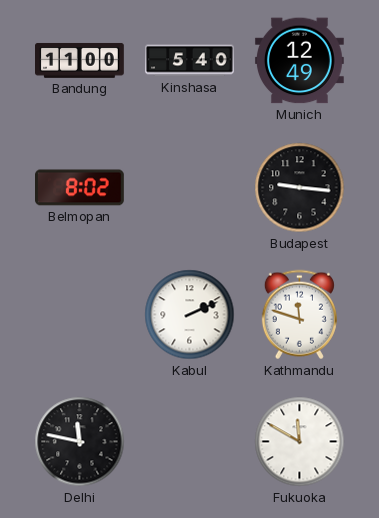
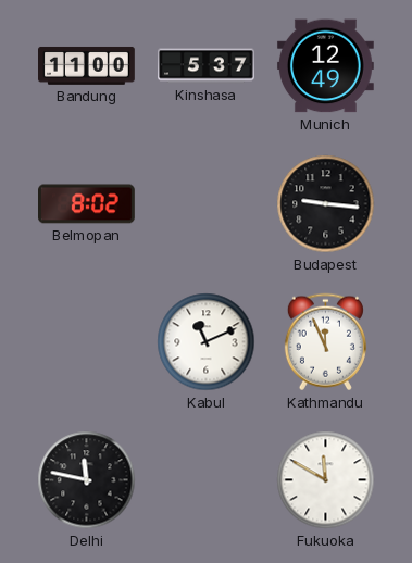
Kinshasa: 5:40 -> 5:37 (207, 66)
Kabul: 2:11 -> 11:11 (207, 342)
Kathmandu: 11:48 -> 11:56 (325, 342)
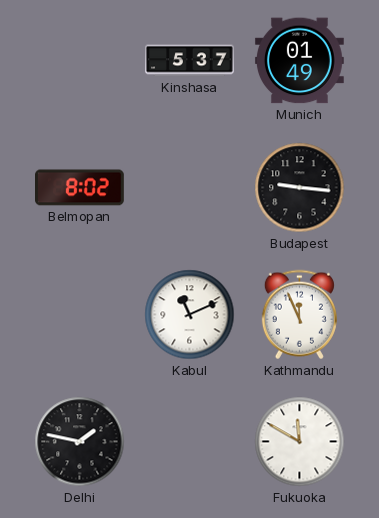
Bandung: 11:00 -> none (87, 65)
Munich: 12:49 -> 01:49 (300, 61)
Delhi: 11:47 -> 1:47 (80, 442)
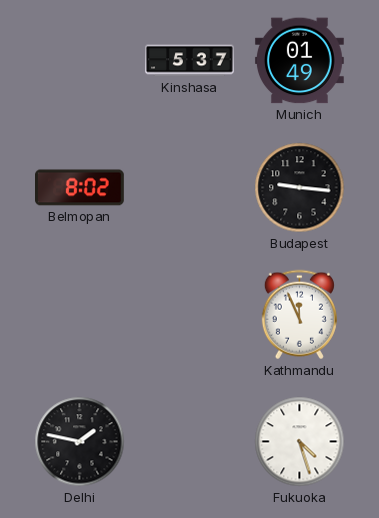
Kabul: 11:11 -> none (190, 315)
Fukuoka: 11:50 -> 4:27 (300, 442)
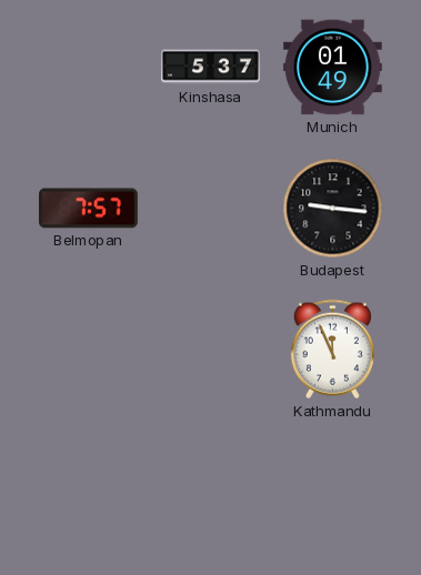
Belmopan: 8:02 -> 7:57 (89, 209)
Delhi: 1:47 -> none (80, 442)
Fukuoka: 4:27 -> none (300, 442)
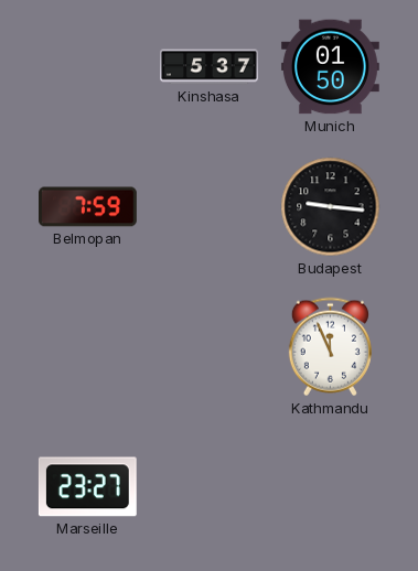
Munich: 01:49 -> 01:50 (331, 67)
Belmopan: 7:57 -> 7:59 (88, 207)
Marseille: none -> 23:27 (87, 487)
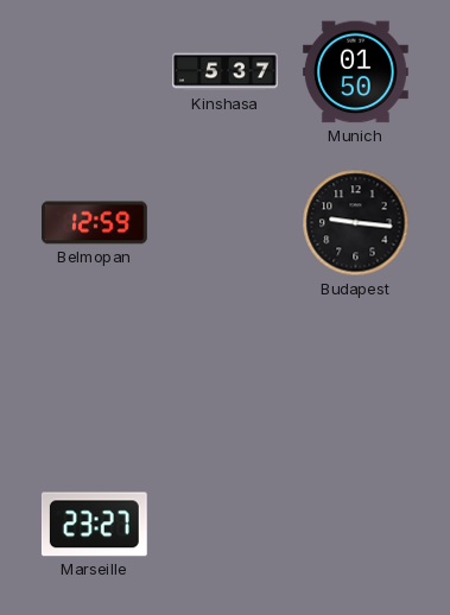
Belmopan: 7:59 -> 12:59 (95, 223)
Kathmandu: 11:56 -> none (330, 347)
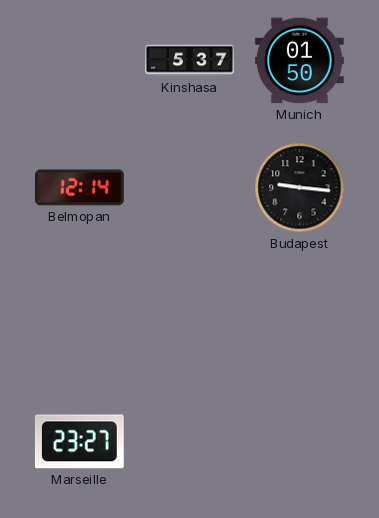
Belmopan: 12:59 -> 12:14 (80, 188)
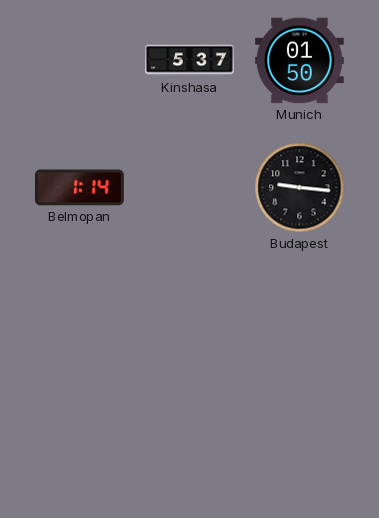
Belmopan: 12:14 -> 1:14 (80, 188)
Marseille: 23:27 -> none (79, 442)
